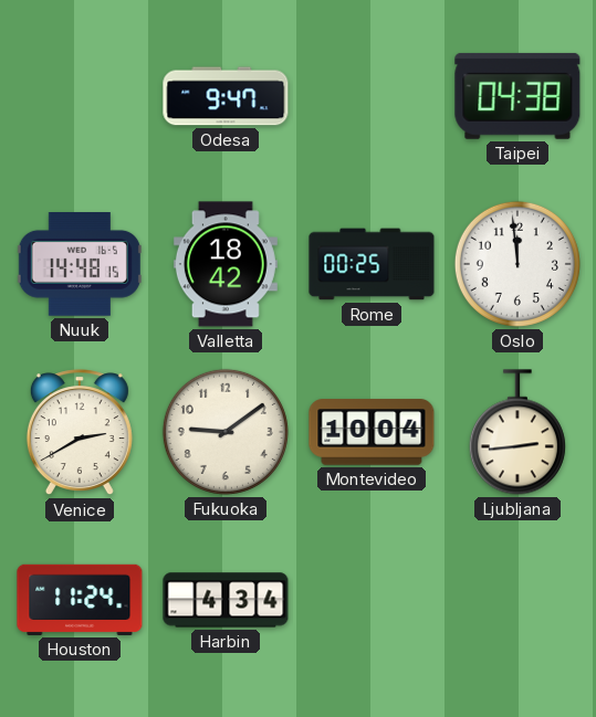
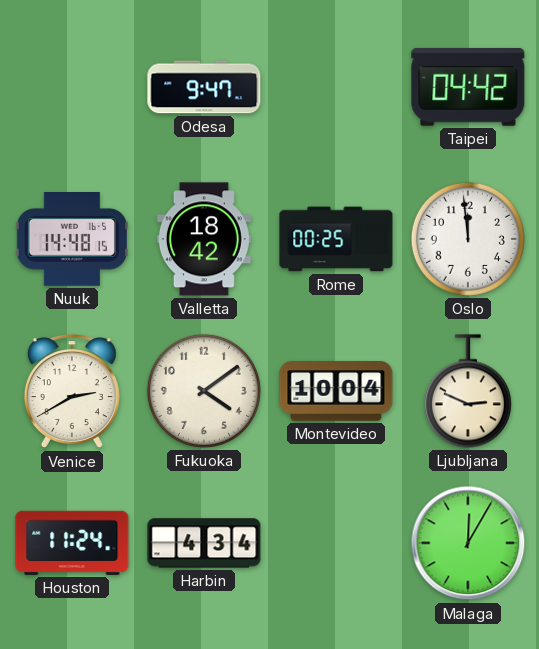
Taipei: 04:38 -> 04:42 (468, 87)
Fukuoka: 9:09 -> 4:09 (204, 391)
Ljubljana: 2:44 -> 2:49 (468, 391)
Malaga: none -> 12:05 (468, 543)
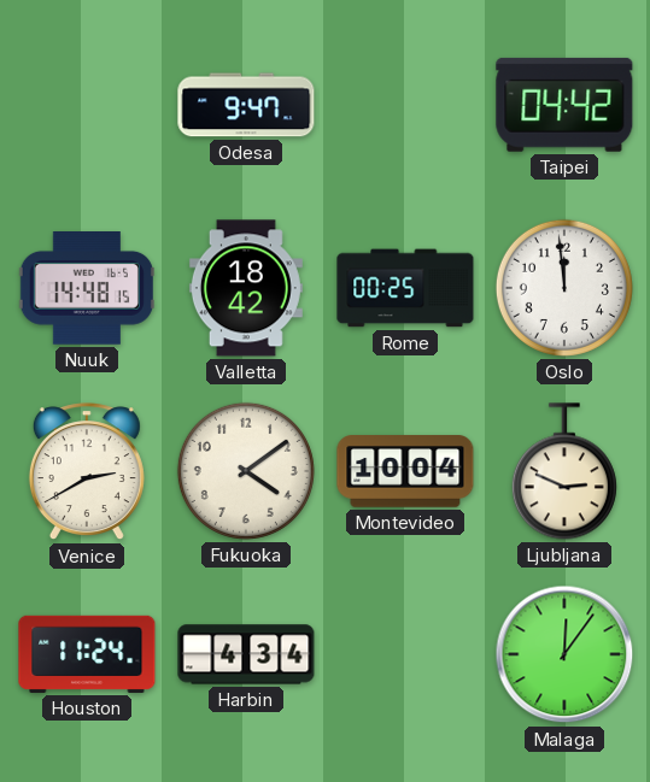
Malaga: 12:05 -> 12:06 (564, 654)
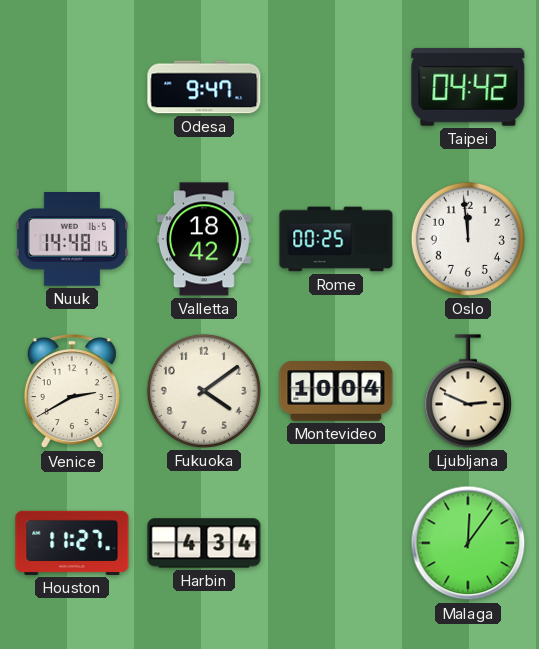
Houston: 11:24 -> 11:27 (72, 543)
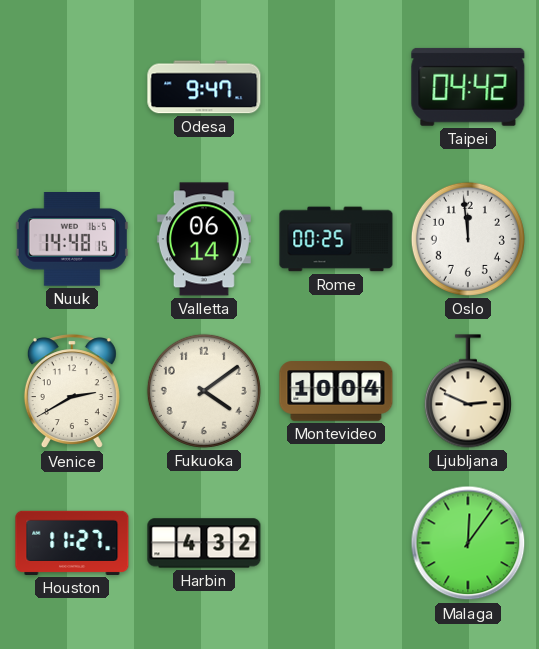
Valletta: 18:42 -> 06:14 (204, 239)
Harbin: 4:34 -> 4:32 (204, 543)
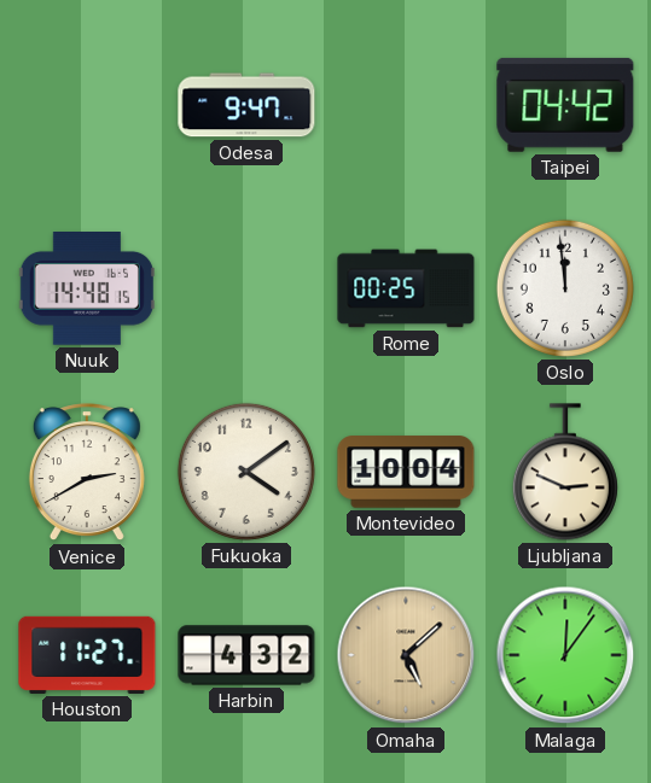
Valletta: 06:14 -> none (204, 239)
Omaha: none -> 5:08 (406, 655)
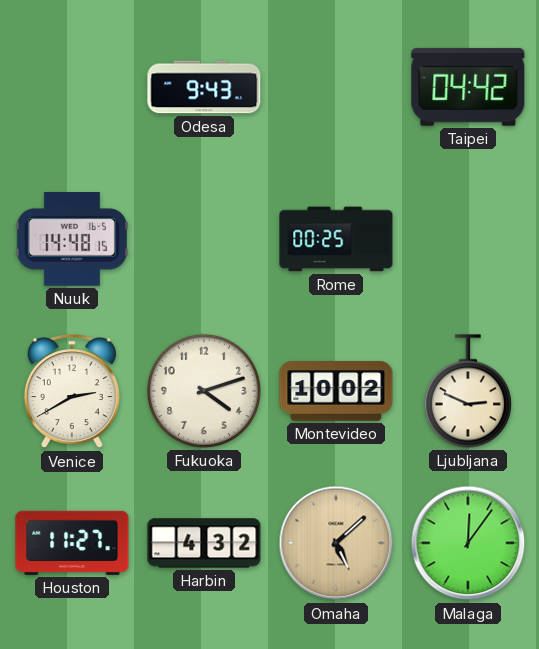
Odesa: 9:47 -> 9:43 (204, 87)
Oslo: 11:59 -> none (565, 288)
Fukuoka: 4:09 -> 4:12 (204, 391)
Montevideo: 10:04 -> 10:02 (336, 391)
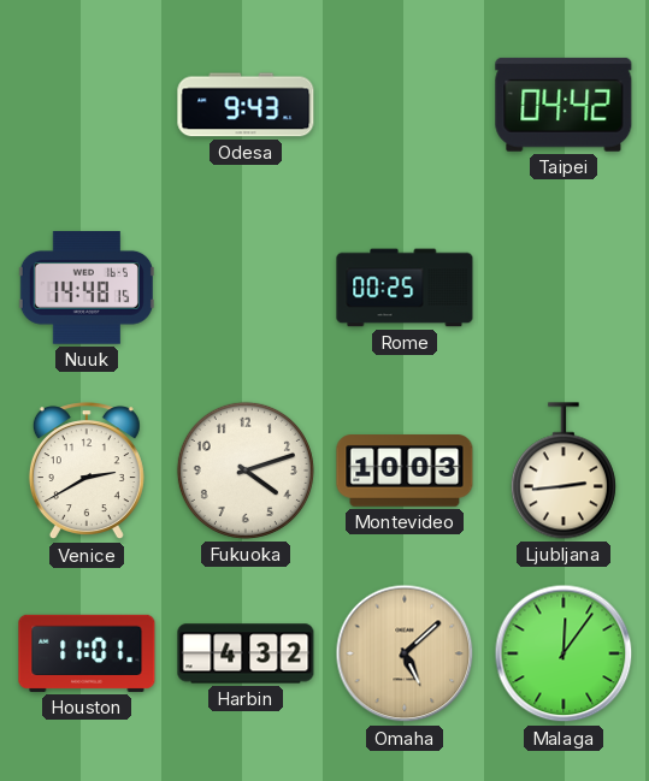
Montevideo: 10:02 -> 10:03 (405, 471)
Ljubljana: 2:49 -> 2:44 (564, 471)
Houston: 11:27 -> 11:01 (87, 653)
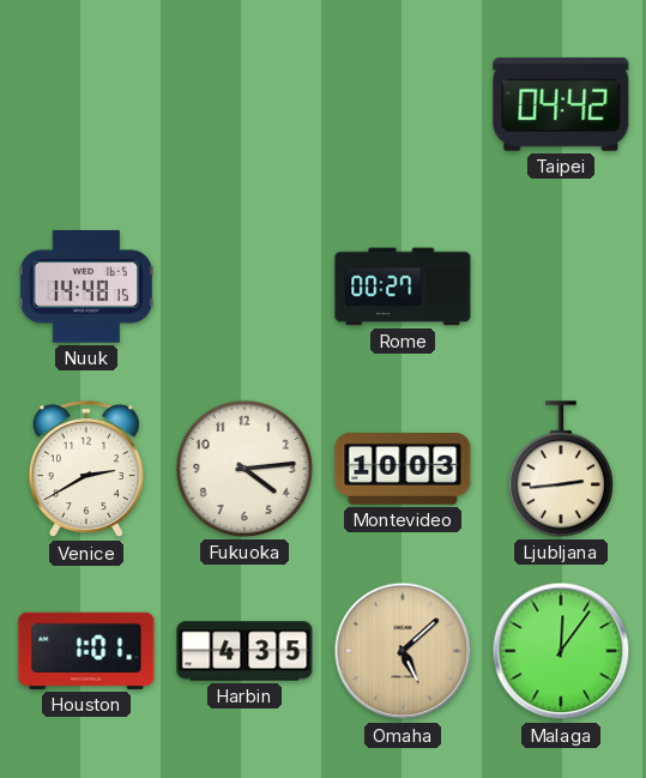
Odesa: 9:43 -> none (246, 105)
Rome: 00:25 -> 00:27 (403, 287)
Fukuoka: 4:12 -> 4:14 (244, 469)
Houston: 11:01 -> 1:01 (86, 651)
Harbin: 4:32 -> 4:35 (244, 651)
